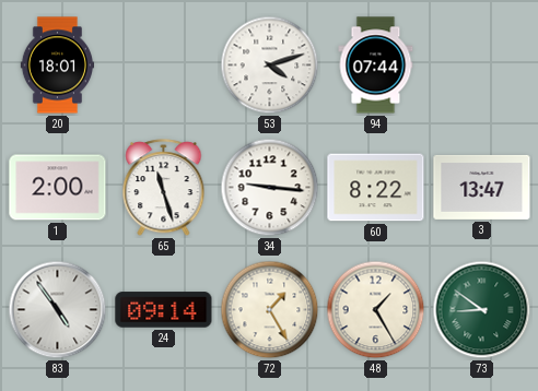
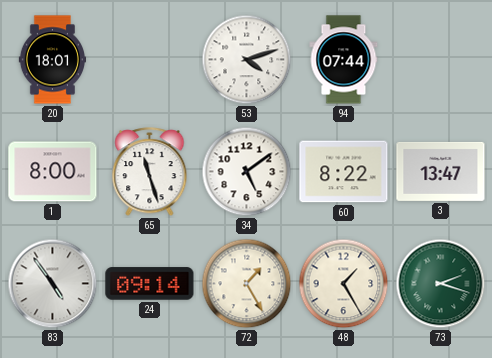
1: 2:00 -> 8:00 (53, 172)
34: 9:16 -> 5:09 (247, 172)
73: 8:51 -> 2:18 (441, 284)
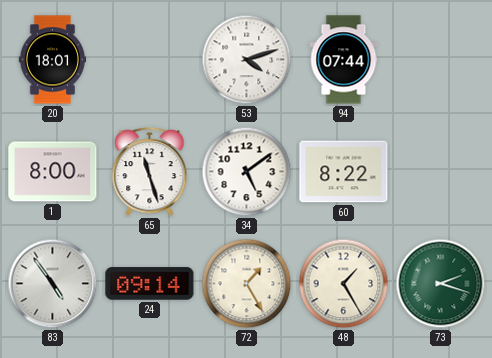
3: 13:47 -> none (441, 171)
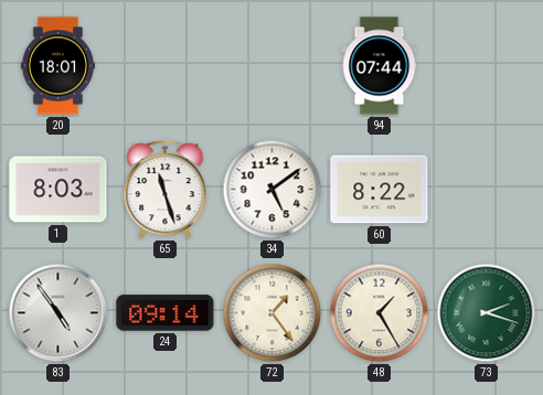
53: 4:12 -> none (247, 60)
1: 8:00 -> 8:03 (58, 190)
72: 1:25 -> 1:24 (273, 313)
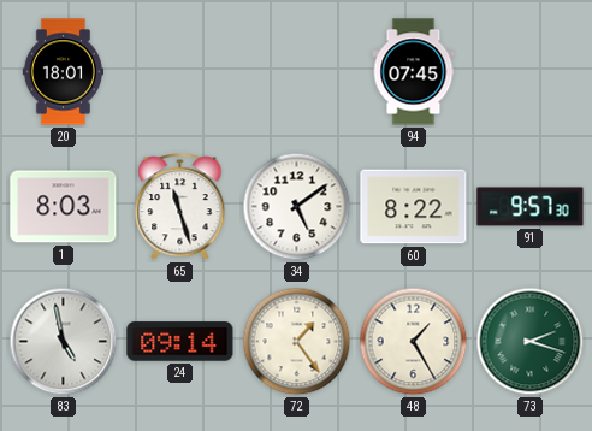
94: 07:44 -> 07:45 (414, 72)
91: none -> 9:57 (531, 207)
83: 4:54 -> 4:58 (64, 342)
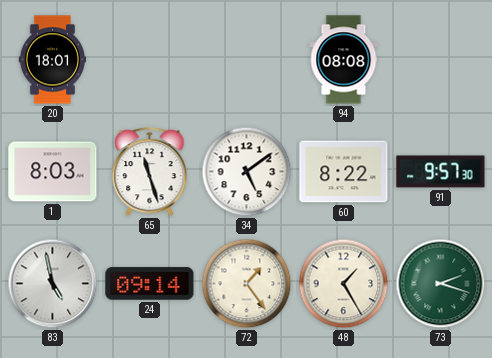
94: 07:45 -> 08:08 (344, 60)
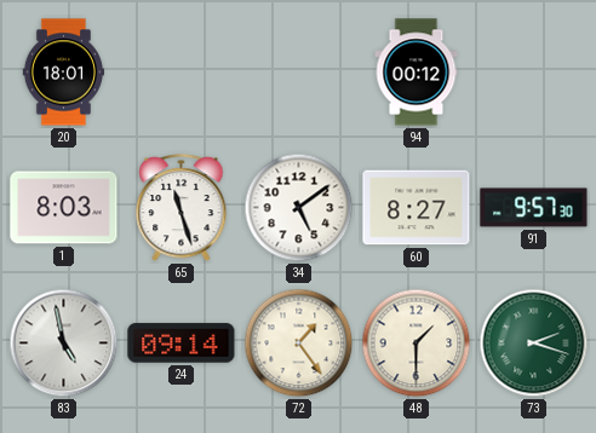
94: 08:08 -> 00:12 (417, 73)
60: 8:22 -> 8:27 (417, 208)
48: 1:25 -> 1:30 (417, 343)
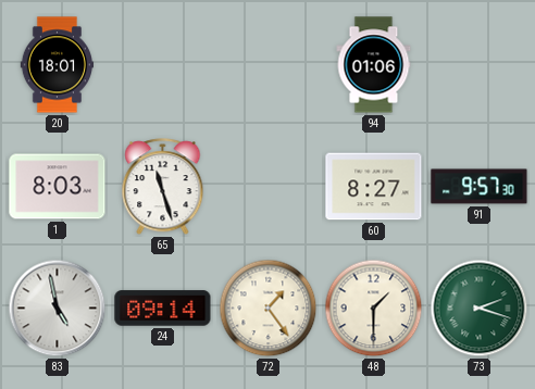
94: 00:12 -> 01:06 (374, 65)
34: 5:09 -> none (299, 208)
